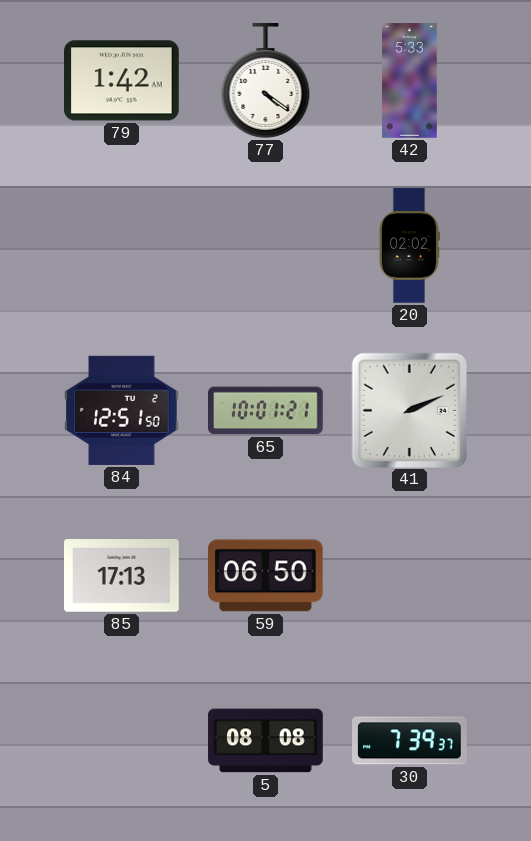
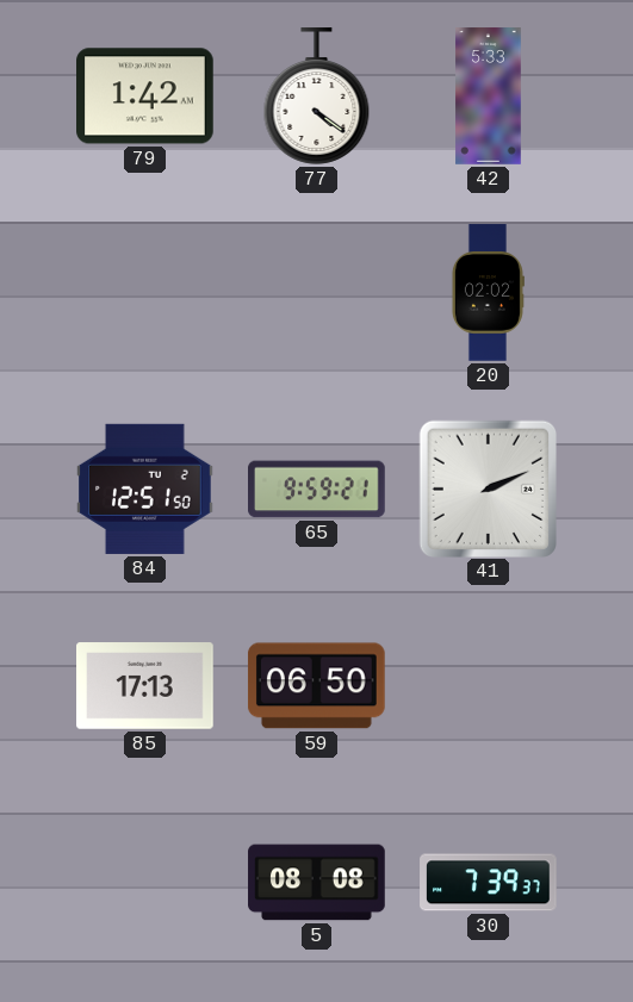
65: 10:01 -> 9:59 (317, 490)
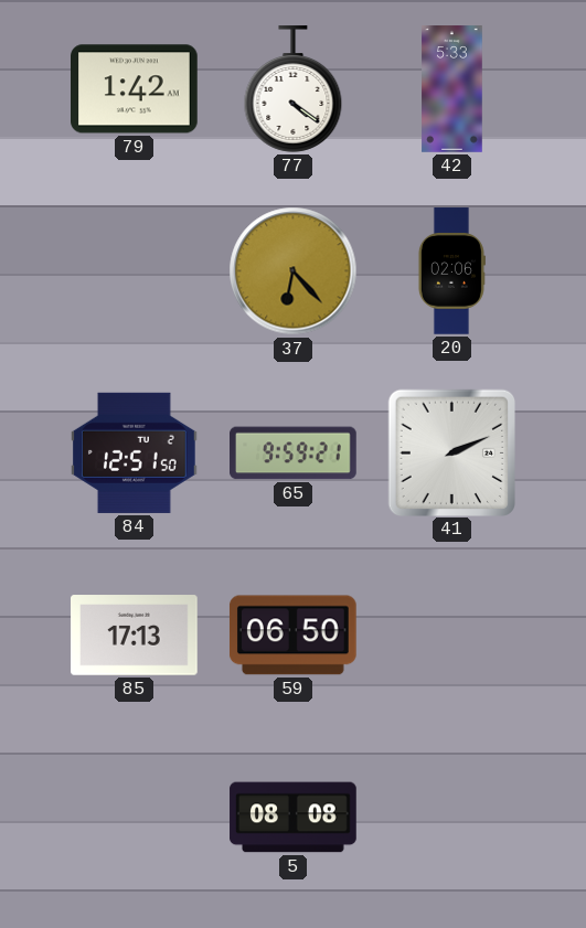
37: none -> 6:23 (294, 271)
20: 02:02 -> 02:06 (451, 271)
30: 7:39 -> none (489, 883)
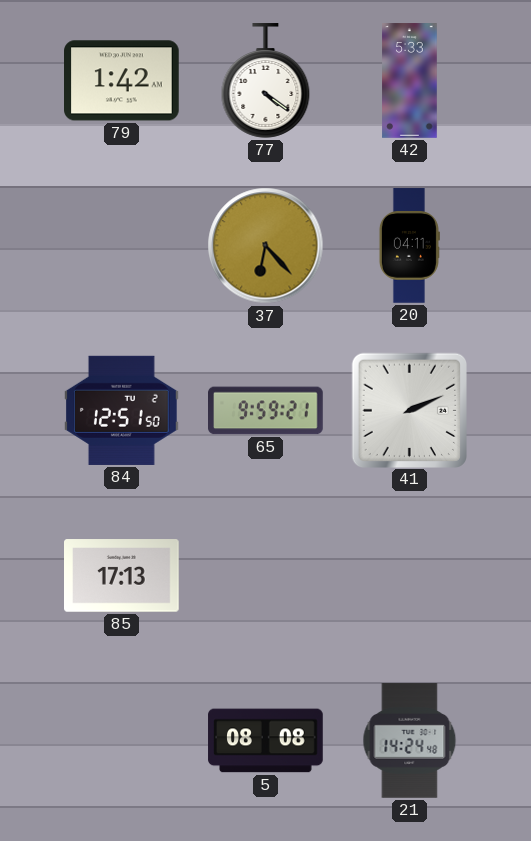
20: 02:06 -> 04:11 (409, 246)
59: 06:50 -> none (292, 636)
21: none -> 14:24 (410, 741)
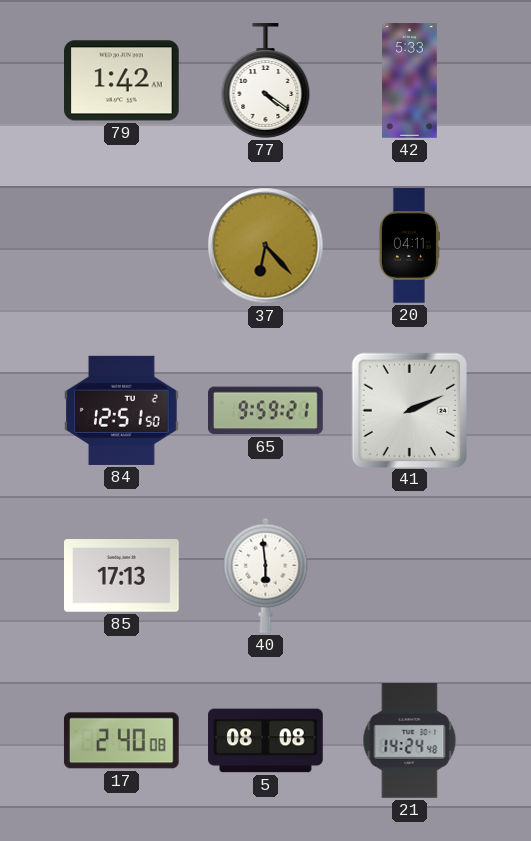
40: none -> 5:59 (266, 575)
17: none -> 2:40 (121, 741)
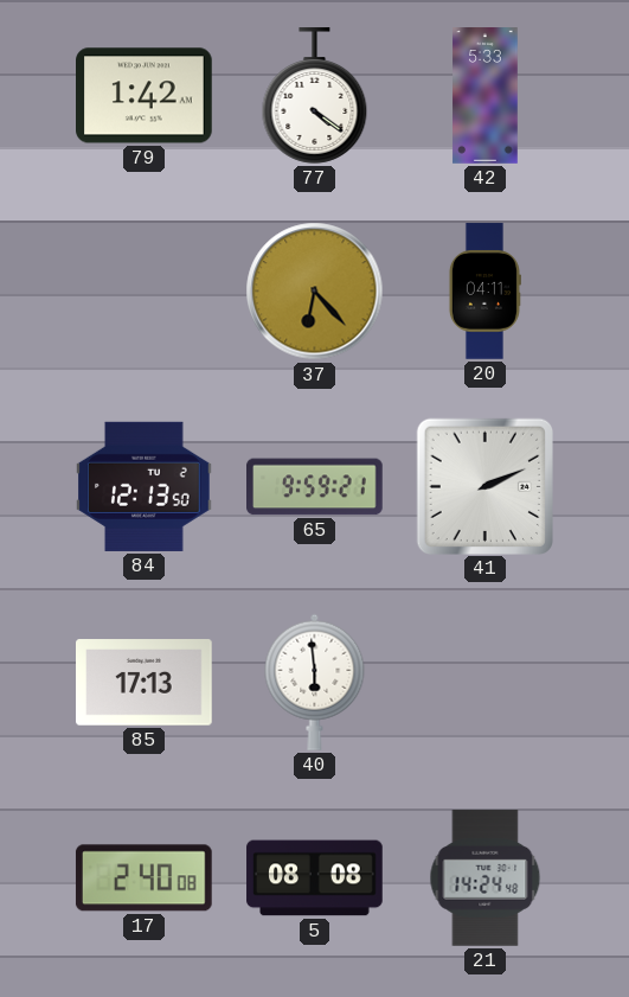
84: 12:51 -> 12:13 (145, 486)
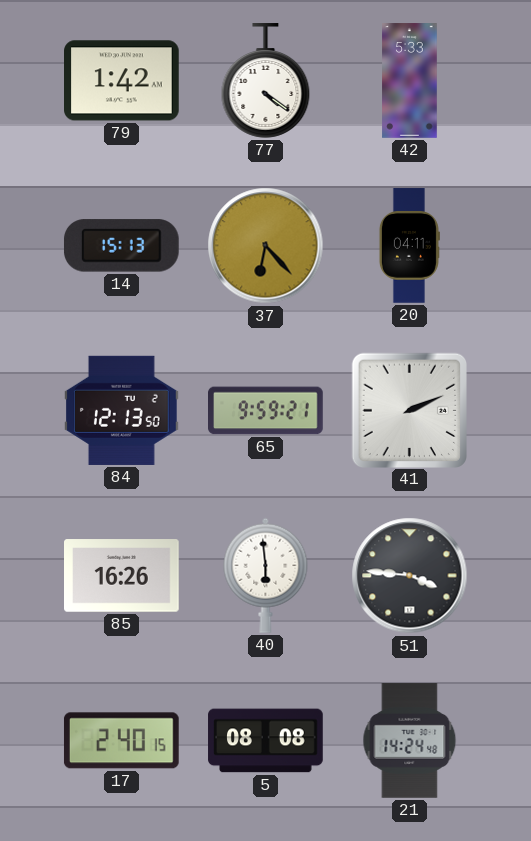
14: none -> 15:13 (121, 246)
85: 17:13 -> 16:26 (122, 576)
51: none -> 3:46 (410, 576)
17: 2:40:08 -> 2:40:15 (121, 741)
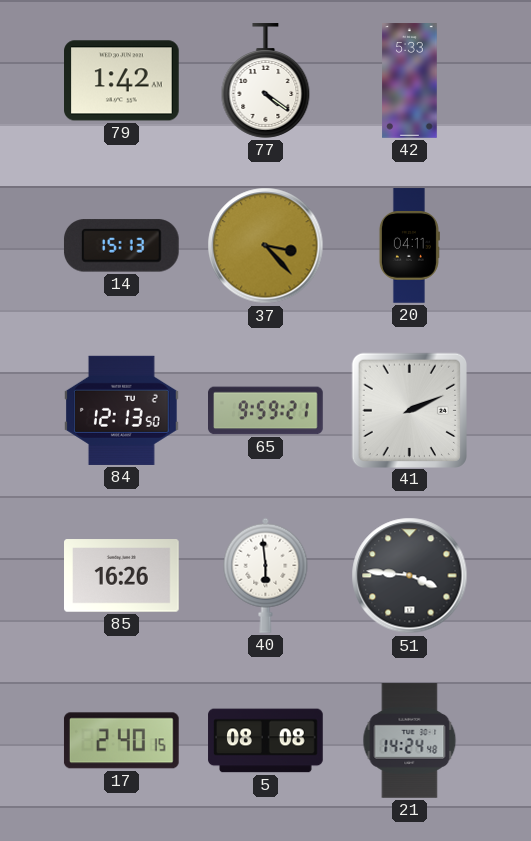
37: 6:23 -> 3:23 (266, 246)
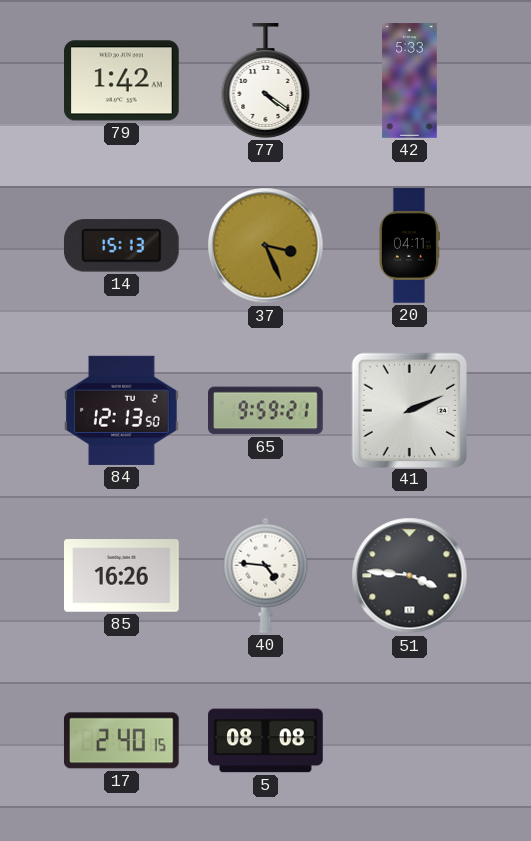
37: 3:23 -> 3:26 (266, 246)
40: 5:59 -> 4:46 (266, 575)
21: 14:24 -> none (410, 741)
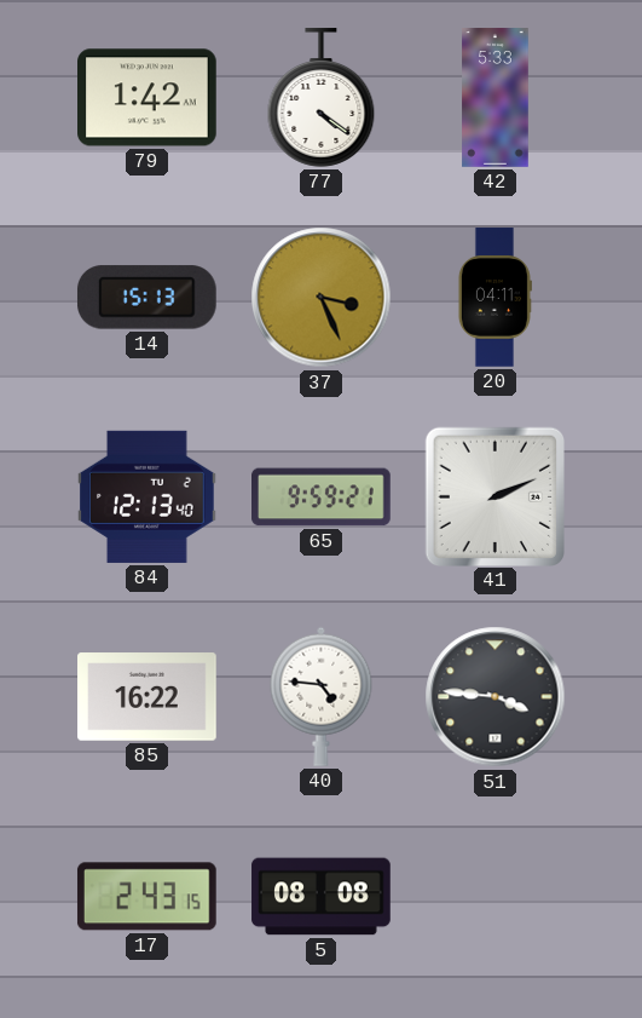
84: 12:13:50 -> 12:13:40 (148, 496)
85: 16:26 -> 16:22 (148, 697)
17: 2:40 -> 2:43 (146, 897)
